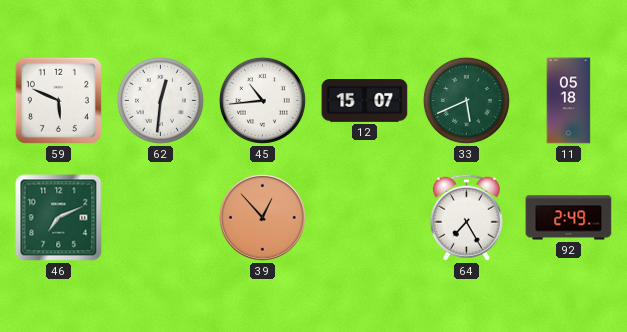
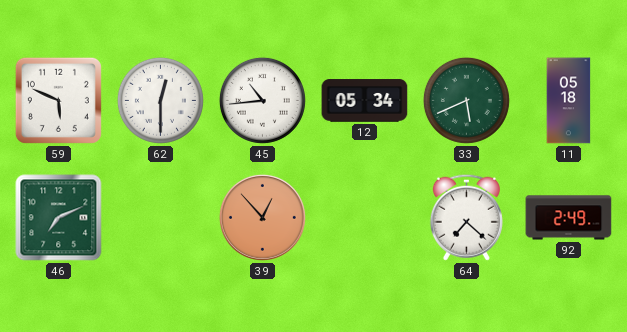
62: 12:31 -> 12:30 (160, 100)
12: 15:07 -> 05:34 (365, 101)
64: 7:25 -> 7:22 (466, 217)
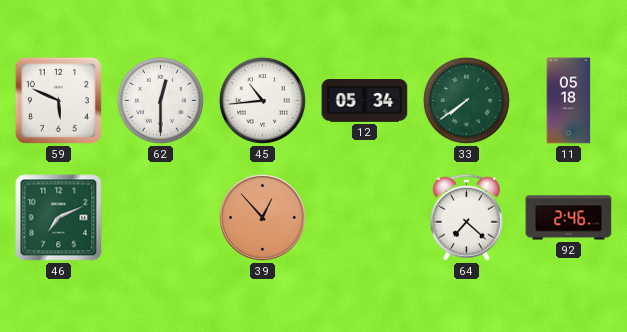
33: 5:41 -> 7:39 (466, 100)
92: 2:49 -> 2:46 (569, 218)
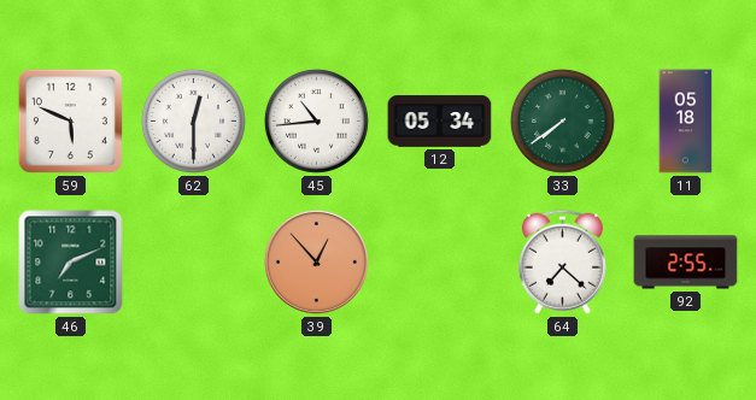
92: 2:46 -> 2:55 (686, 263)
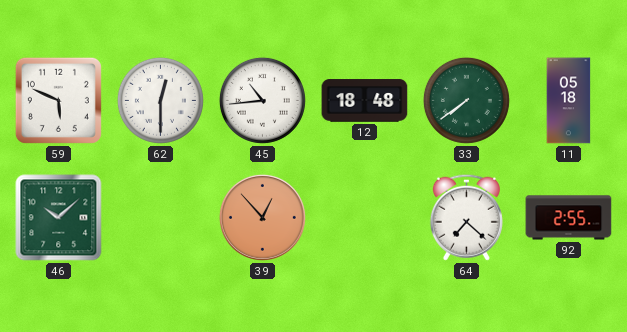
12: 05:34 -> 18:48 (365, 101)
46: 7:11 -> 10:08 (59, 218)
